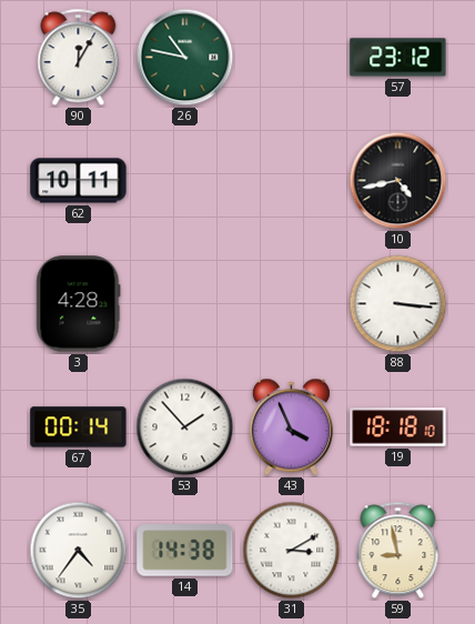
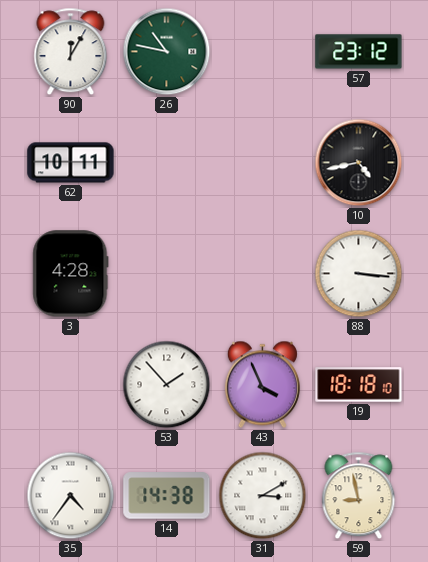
67: 00:14 -> none (79, 427)
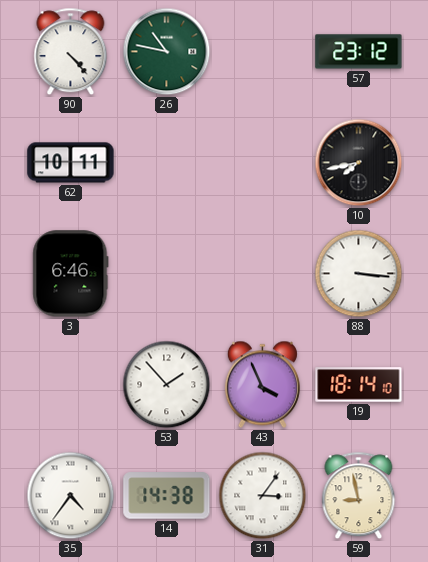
90: 12:05 -> 4:23 (71, 52)
10: 4:43 -> 7:43 (359, 163)
3: 4:28 -> 6:46 (71, 274)
19: 18:18 -> 18:14 (359, 385)
31: 3:10 -> 3:06 (263, 496)
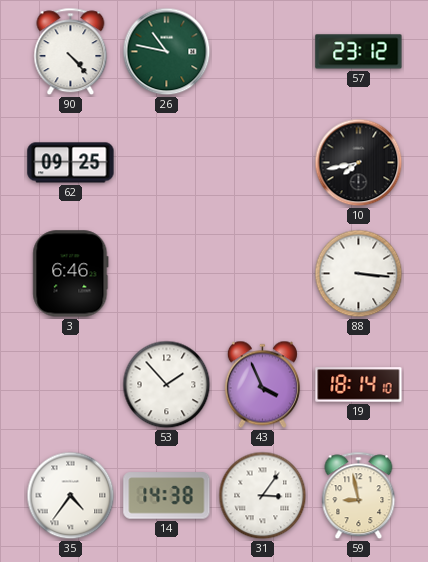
62: 10:11 -> 09:25 (71, 163)
